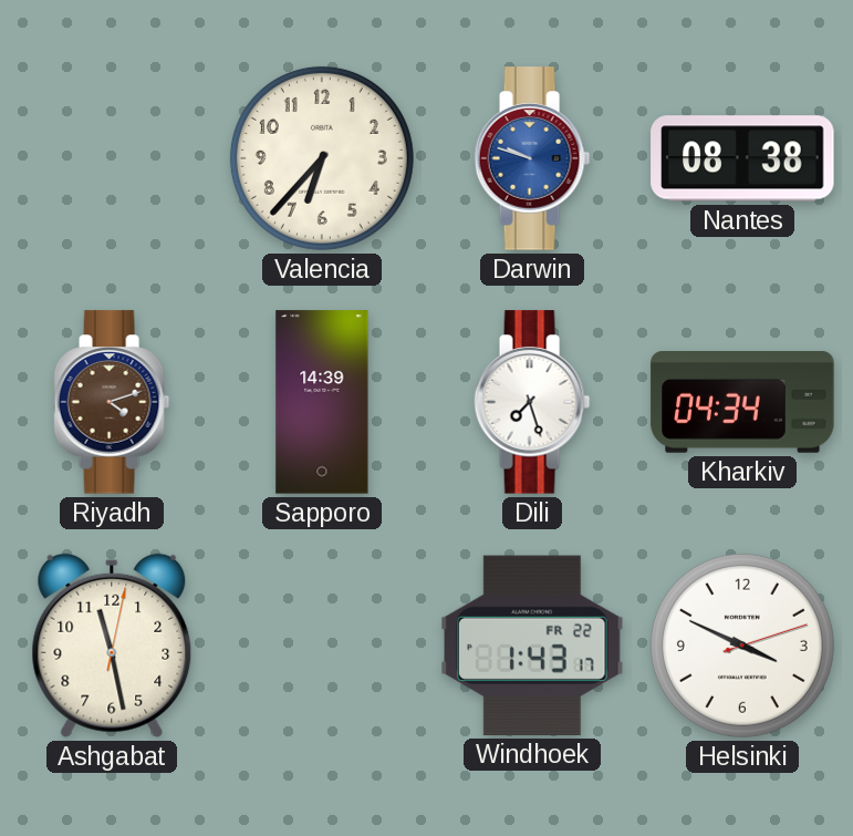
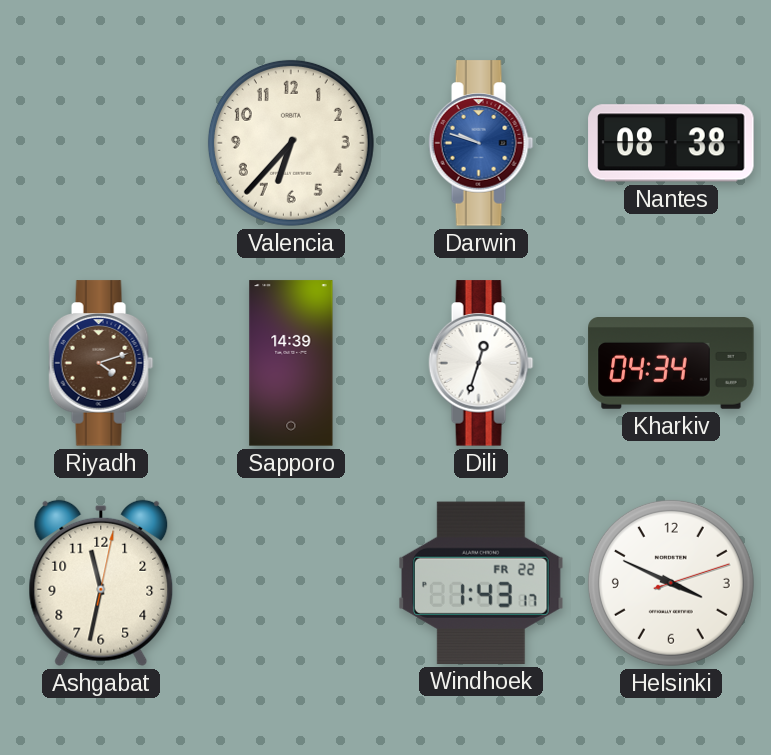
Dili: 7:27 -> 12:33 (481, 363)
Ashgabat: 11:28 -> 11:32 (101, 583)
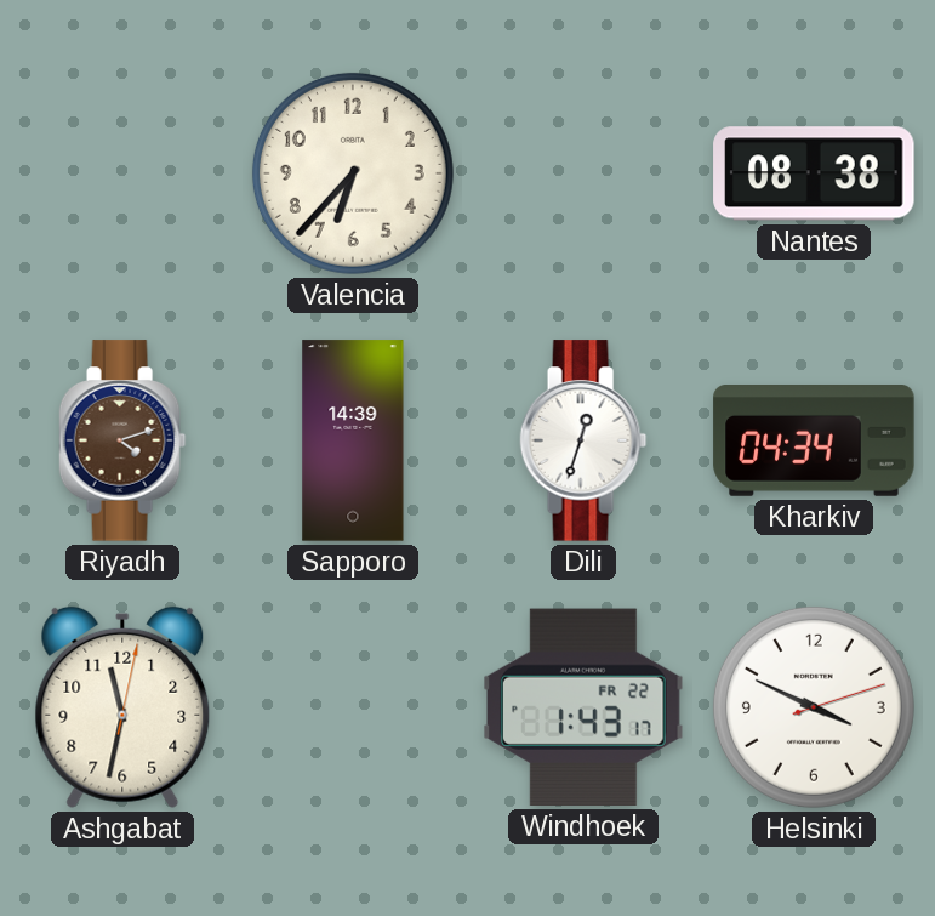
Darwin: 9:48 -> none (481, 143)
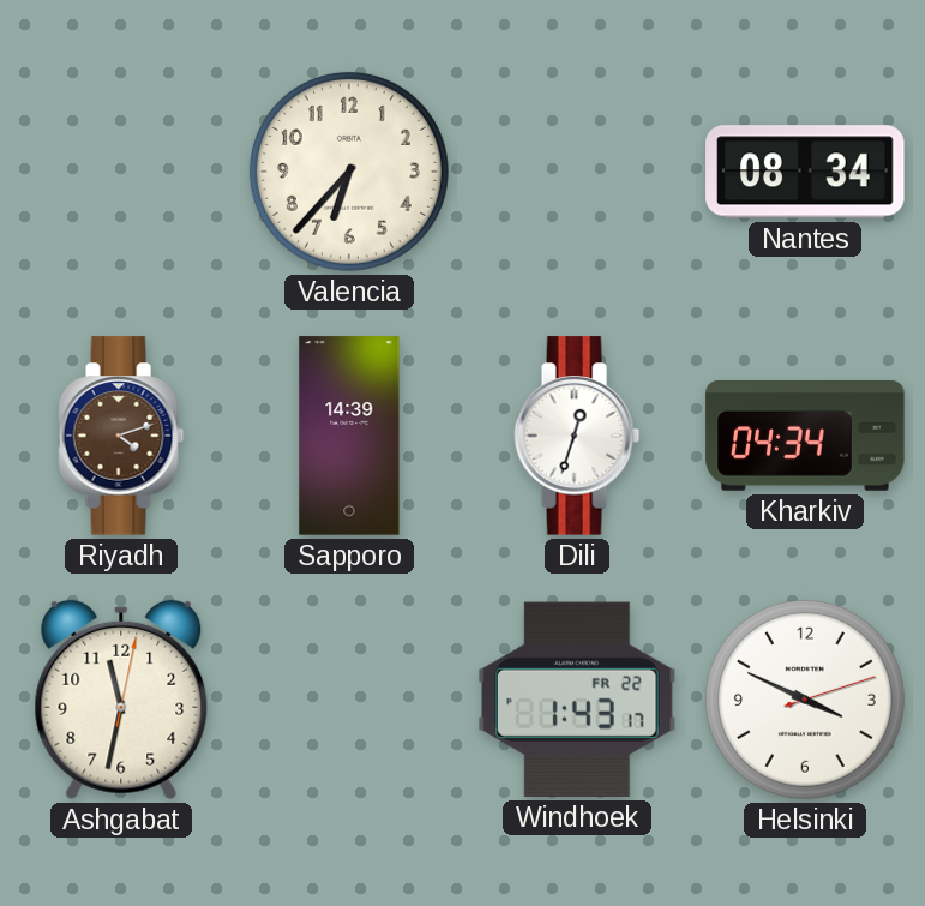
Nantes: 08:38 -> 08:34 (805, 172)
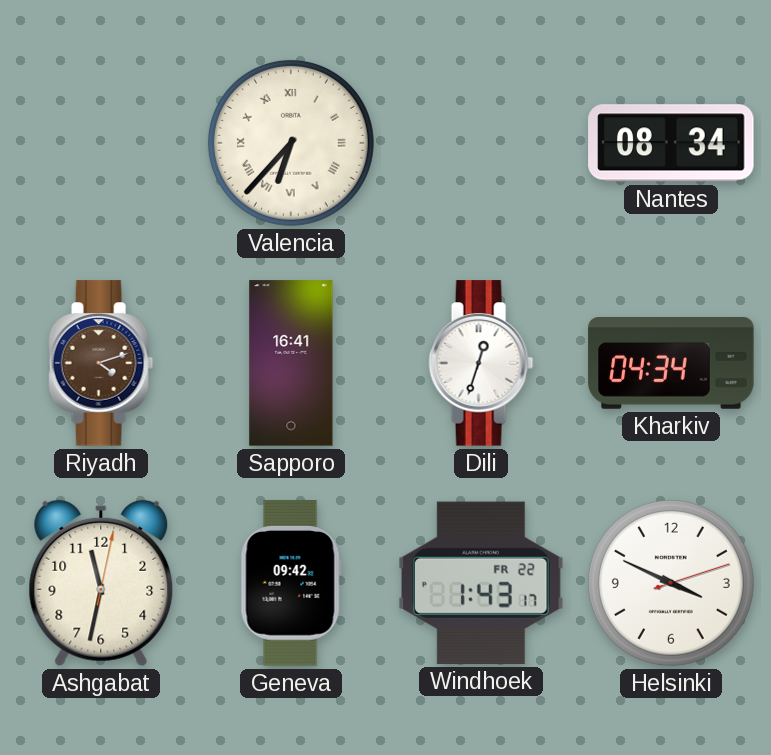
Valencia numerals: Arabic -> Roman (291, 143)
Sapporo: 14:39 -> 16:41 (291, 363)
Geneva: none -> 09:42 (291, 583)
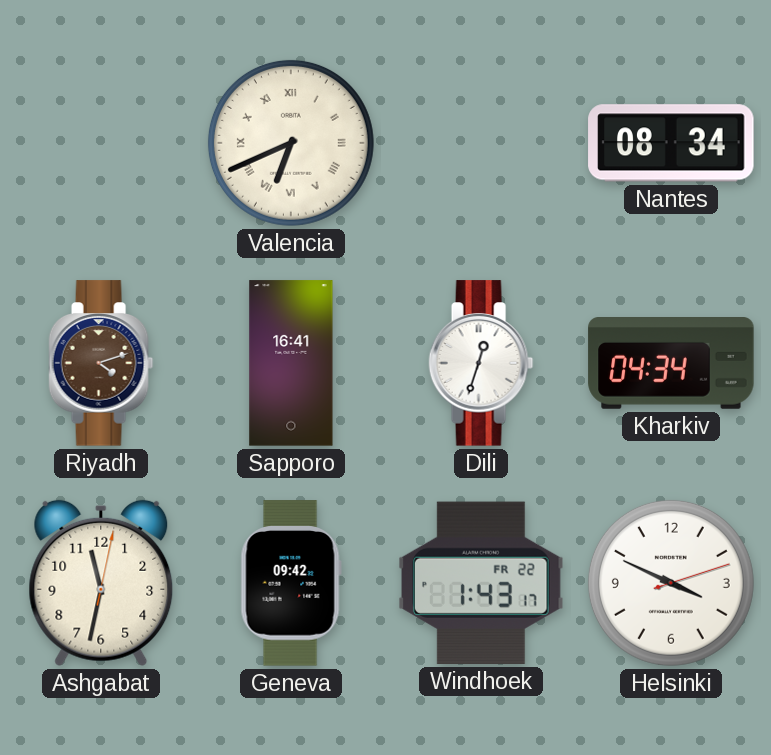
Valencia: 6:37 -> 6:41 (291, 143)
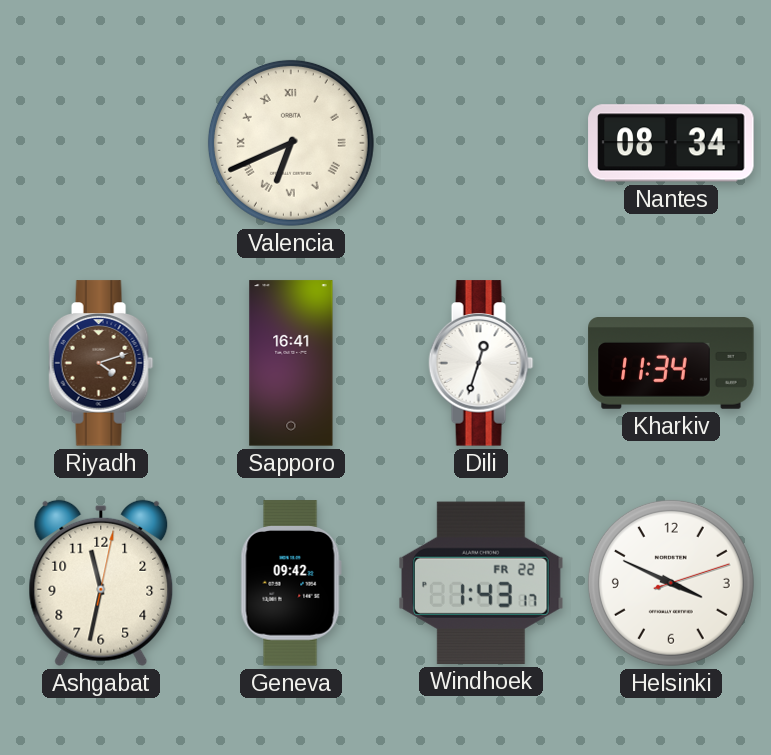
Kharkiv: 04:34 -> 11:34 (671, 364)
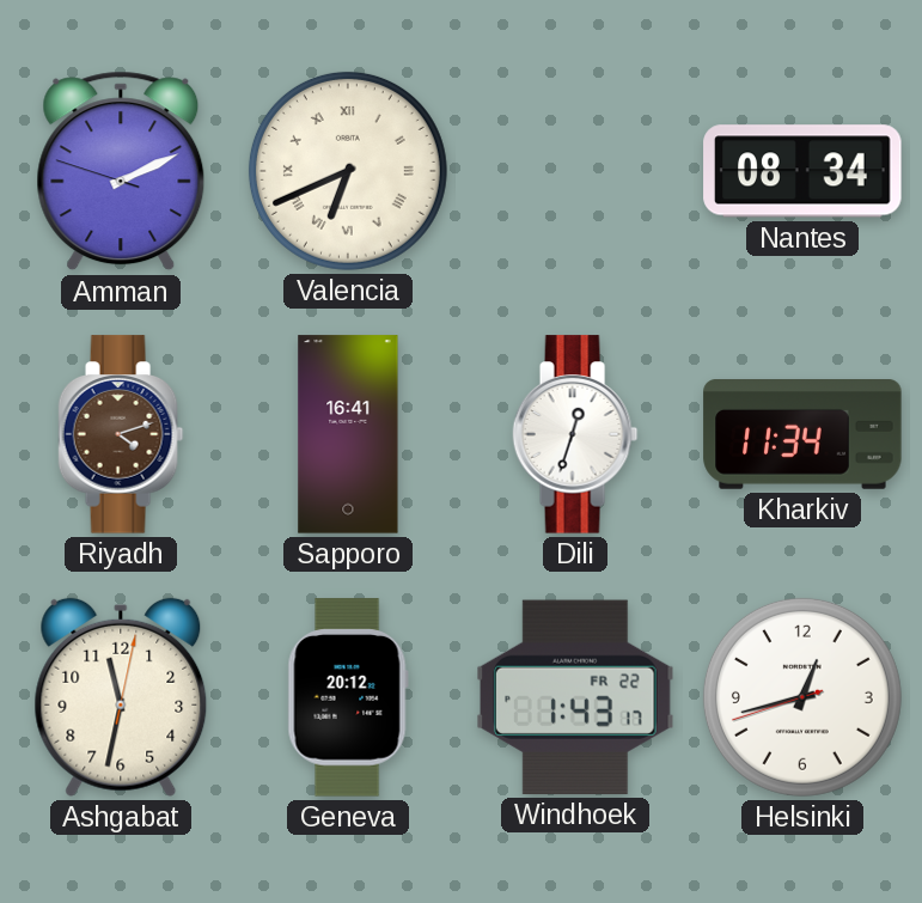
Amman: none -> 2:10 (121, 171)
Geneva: 09:42 -> 20:12 (348, 697)
Helsinki: 3:49 -> 12:42 (802, 697)
